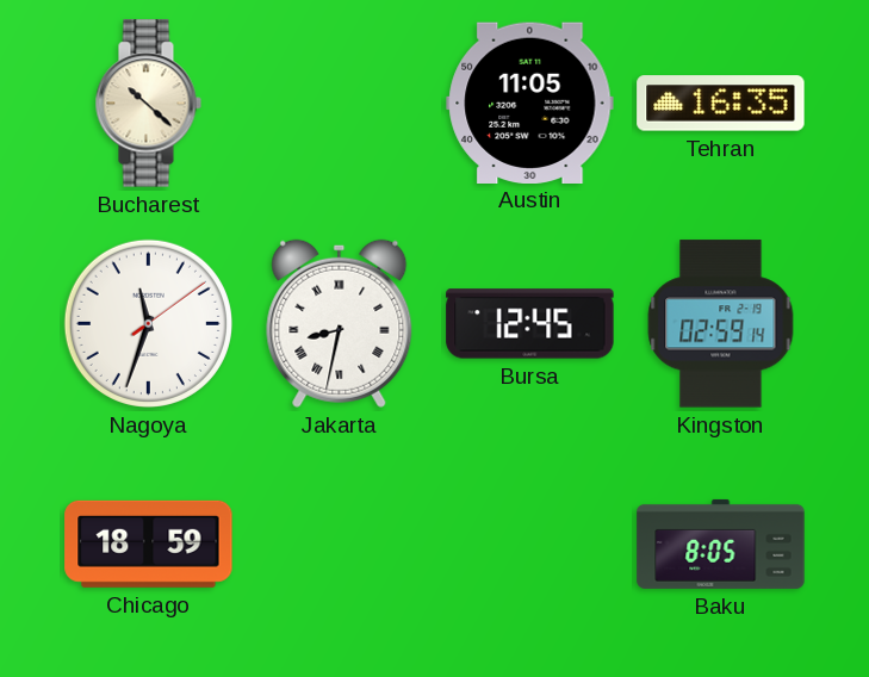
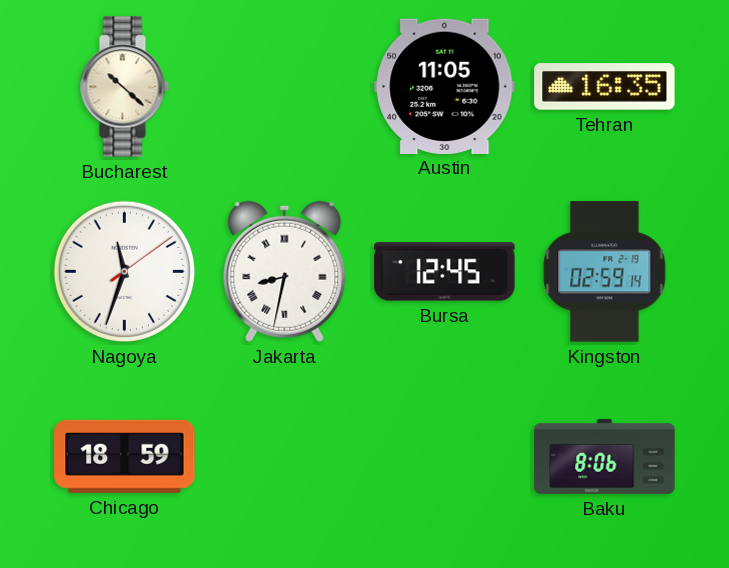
Baku: 8:05 -> 8:06 (605, 456)
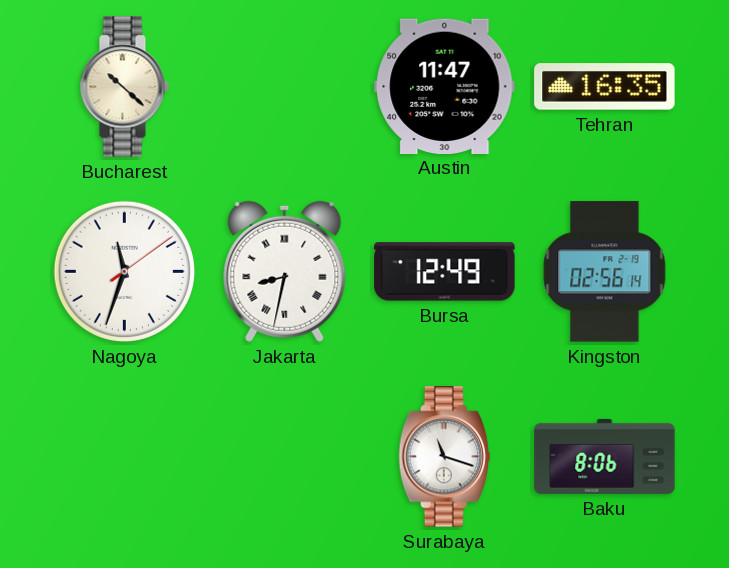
Austin: 11:05 -> 11:47 (445, 86)
Bursa: 12:45 -> 12:49 (445, 272)
Kingston: 02:59 -> 02:56 (605, 272)
Chicago: 18:59 -> none (125, 456)
Surabaya: none -> 11:18 (444, 457)
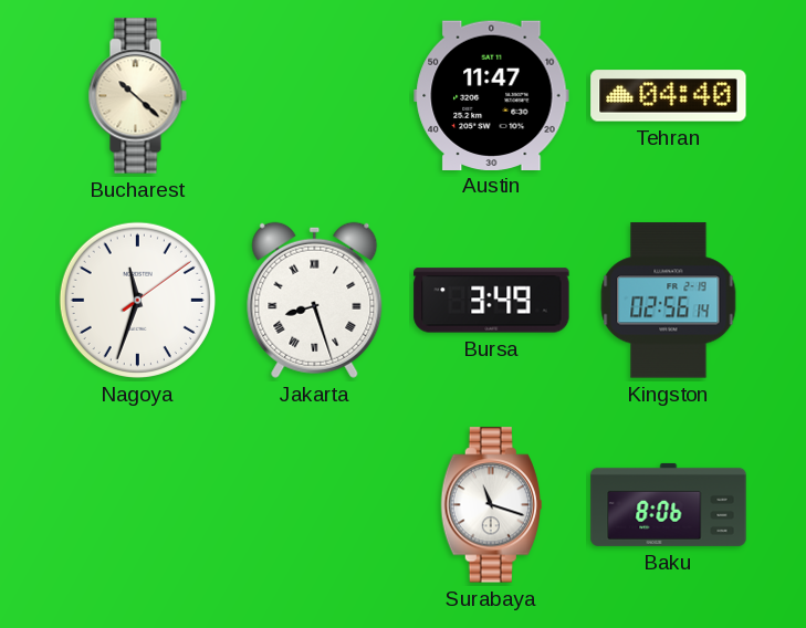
Tehran: 16:35 -> 04:40 (669, 96)
Jakarta: 8:32 -> 8:27 (315, 300)
Bursa: 12:49 -> 3:49 (492, 301)
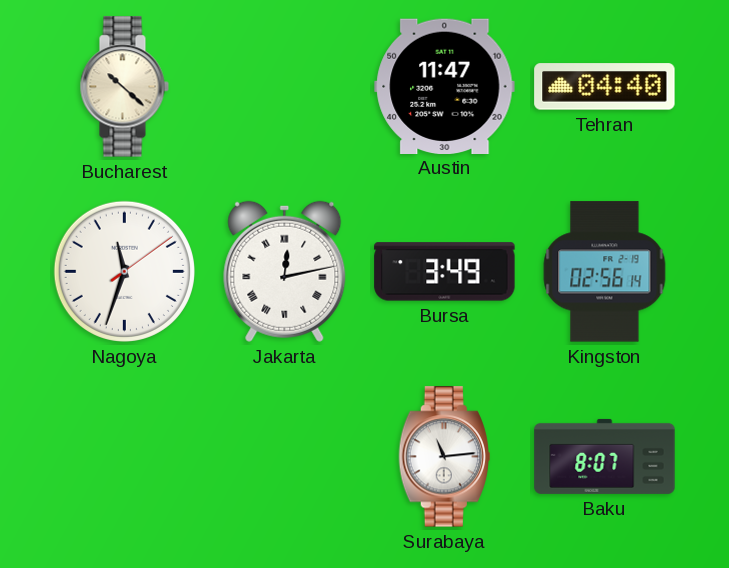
Jakarta: 8:27 -> 12:13 (285, 271)
Surabaya: 11:18 -> 11:14 (444, 457)
Baku: 8:06 -> 8:07 (605, 456)
